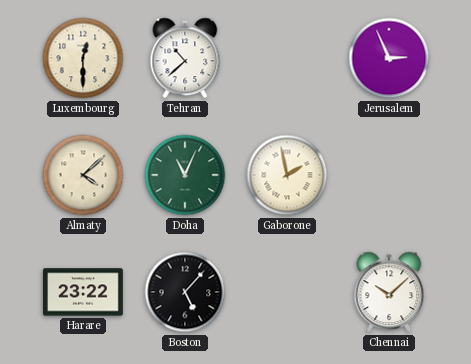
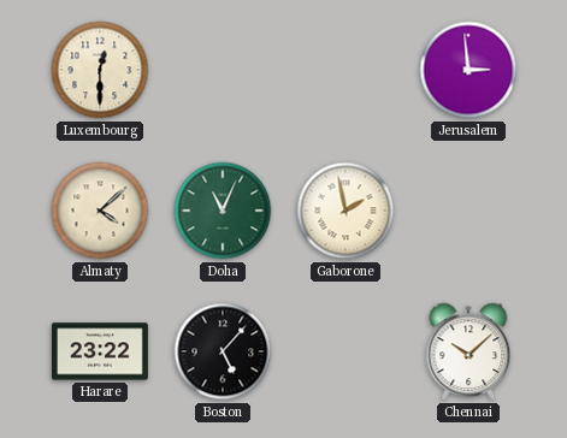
Tehran: 10:38 -> none (185, 58)
Jerusalem: 2:56 -> 2:59 (468, 70)
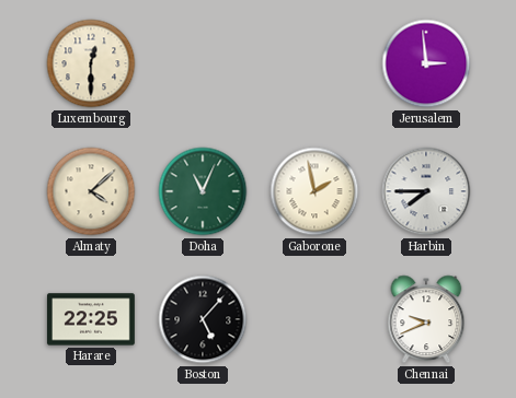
Harbin: none -> 7:45 (426, 191)
Harare: 23:22 -> 22:25 (91, 319)
Chennai: 10:08 -> 9:41 (426, 319)
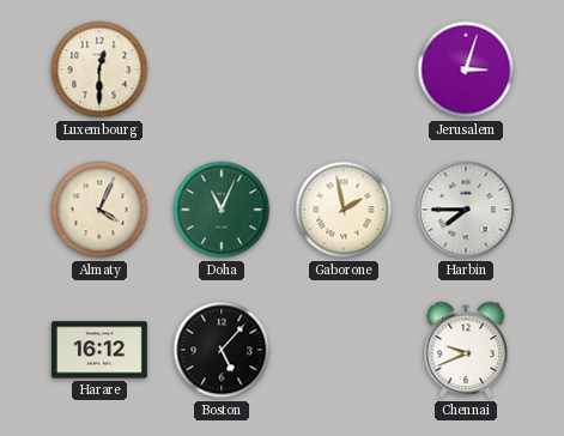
Jerusalem: 2:59 -> 3:03 (466, 69)
Almaty: 4:08 -> 4:04 (99, 210)
Harare: 22:25 -> 16:12 (99, 350)
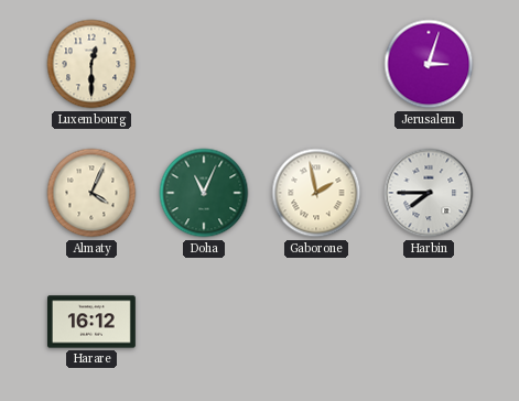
Boston: 5:07 -> none (222, 350)
Chennai: 9:41 -> none (466, 350)
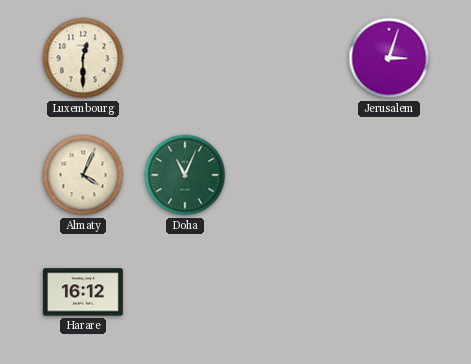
Gaborone: 1:58 -> none (316, 193)
Harbin: 7:45 -> none (429, 193)
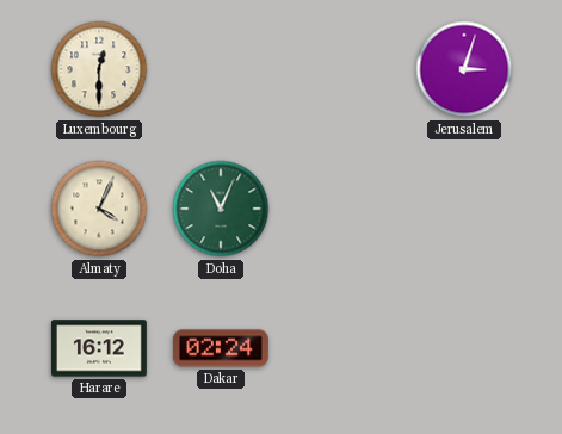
Dakar: none -> 02:24 (221, 348)
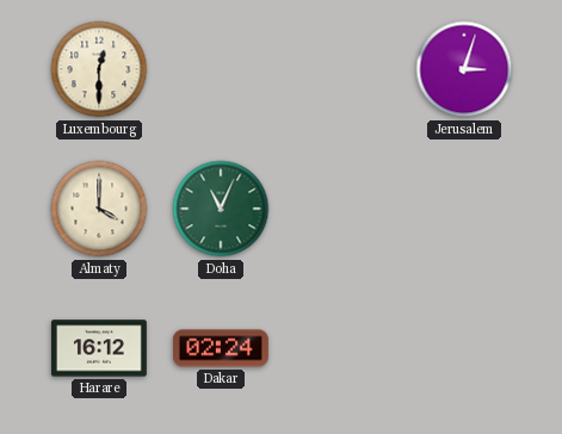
Almaty: 4:04 -> 4:00 (99, 209)
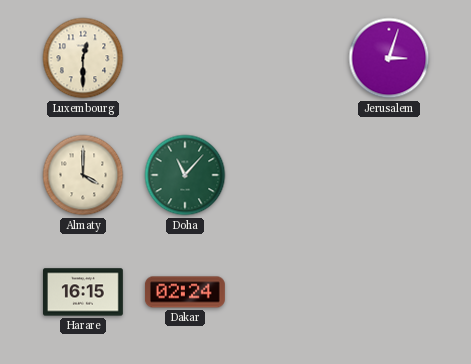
Doha: 11:04 -> 11:07 (185, 175)
Harare: 16:12 -> 16:15 (83, 292)
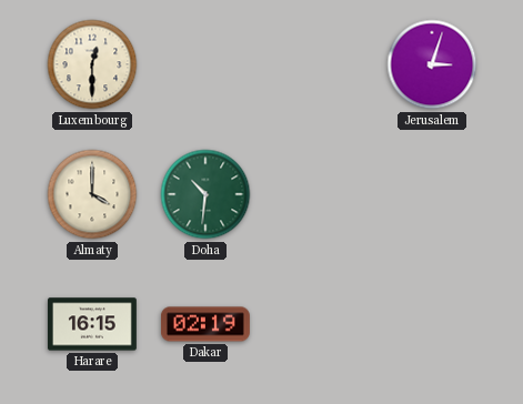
Doha: 11:07 -> 10:31 (205, 194)
Dakar: 02:24 -> 02:19 (205, 324)
